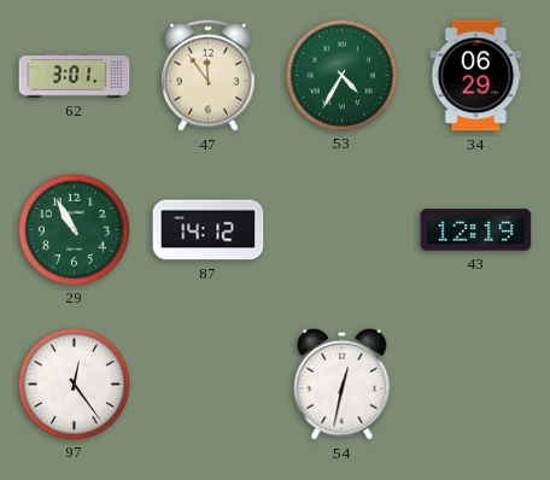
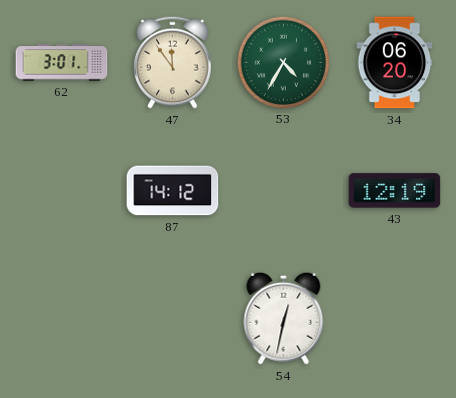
34: 06:29 -> 06:20 (395, 63)
29: 10:55 -> none (74, 229)
97: 12:24 -> none (74, 384)
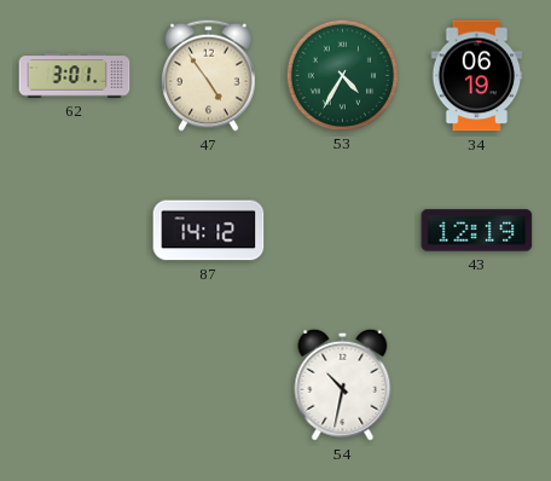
47: 11:54 -> 4:54 (209, 75)
34: 06:20 -> 06:19 (477, 76)
54: 12:32 -> 10:32 (343, 384)
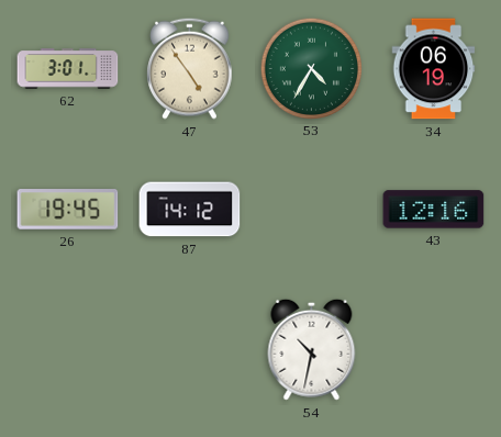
26: none -> 19:45 (68, 210)
43: 12:19 -> 12:16 (434, 210)
